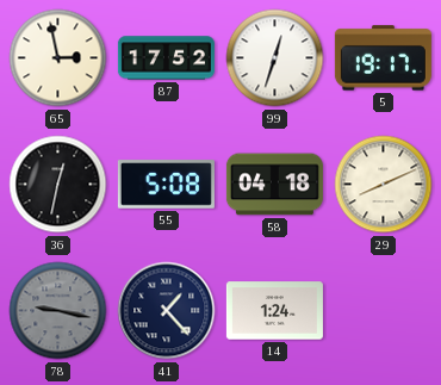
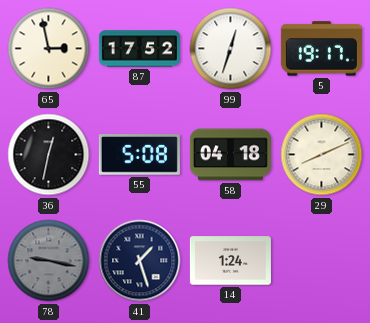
41: 1:23 -> 1:27 (140, 261)
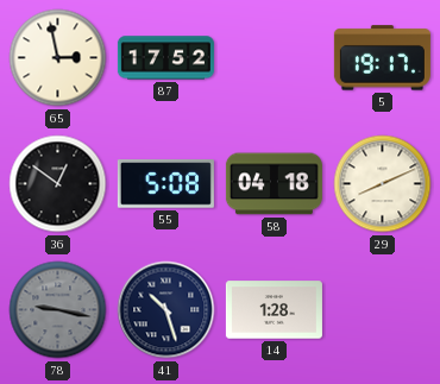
99: 12:33 -> none (231, 49)
36: 12:32 -> 12:51 (58, 184)
41: 1:27 -> 10:27 (166, 310)
14: 1:24 -> 1:28 (274, 310)
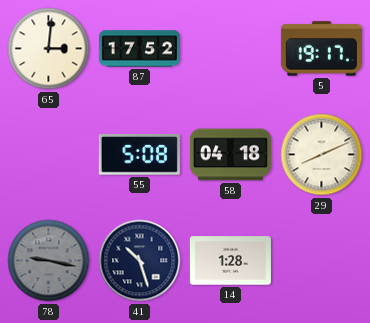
65: 2:58 -> 3:01 (49, 49)
36: 12:51 -> none (58, 184)
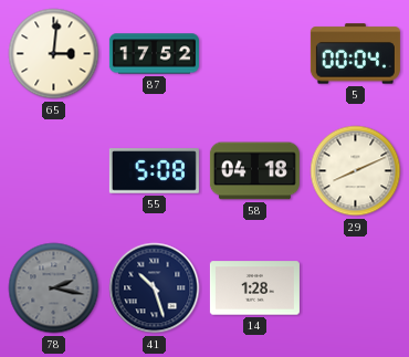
5: 19:17 -> 00:04 (355, 54)
78: 9:17 -> 2:17 (54, 288)
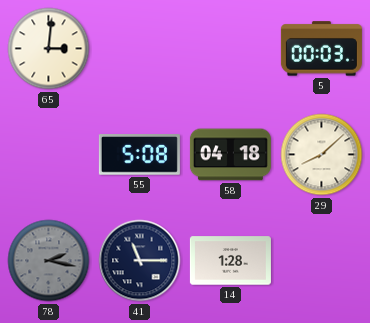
87: 17:52 -> none (154, 54)
5: 00:04 -> 00:03 (321, 49)
29: 8:11 -> 8:08 (322, 155)
41: 10:27 -> 11:15 (140, 261)
